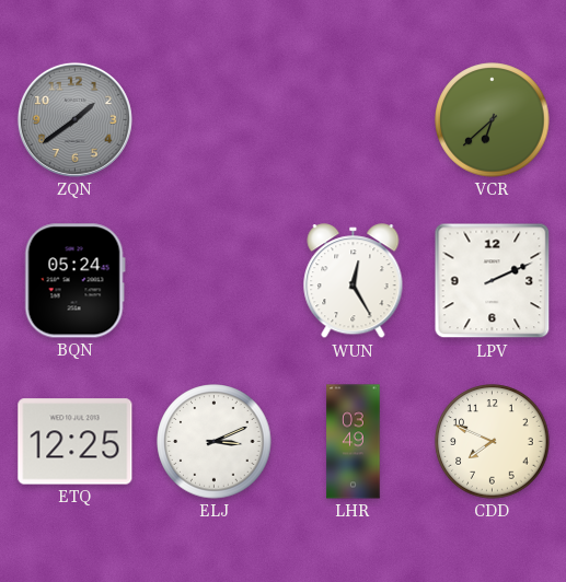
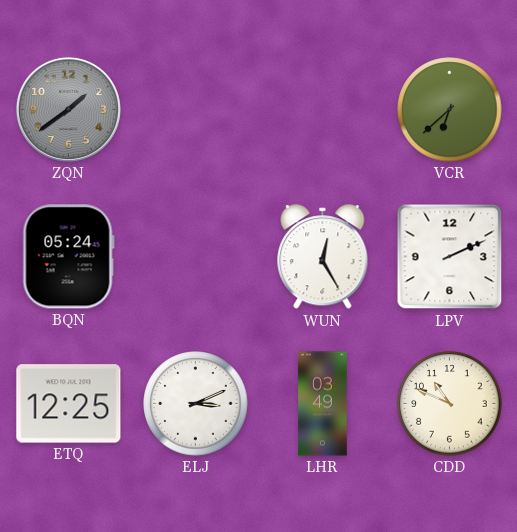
CDD: 7:49 -> 10:49 (450, 404)
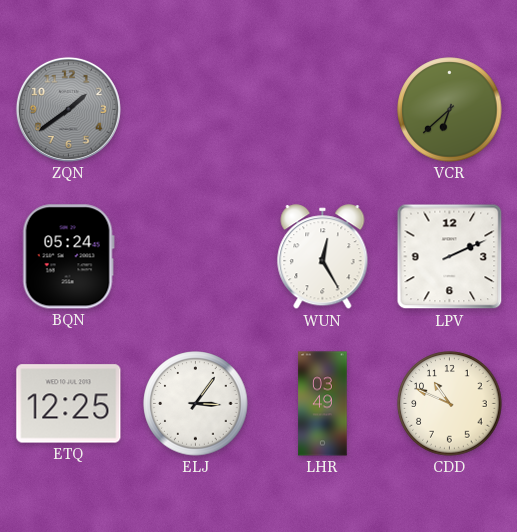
ELJ: 3:11 -> 3:06 (196, 404)
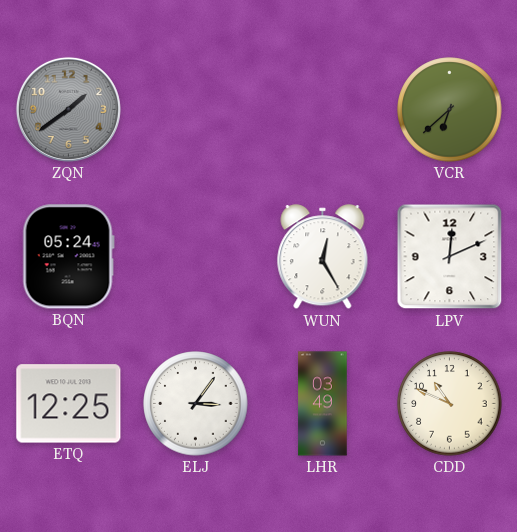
LPV: 2:11 -> 12:11 (450, 257)
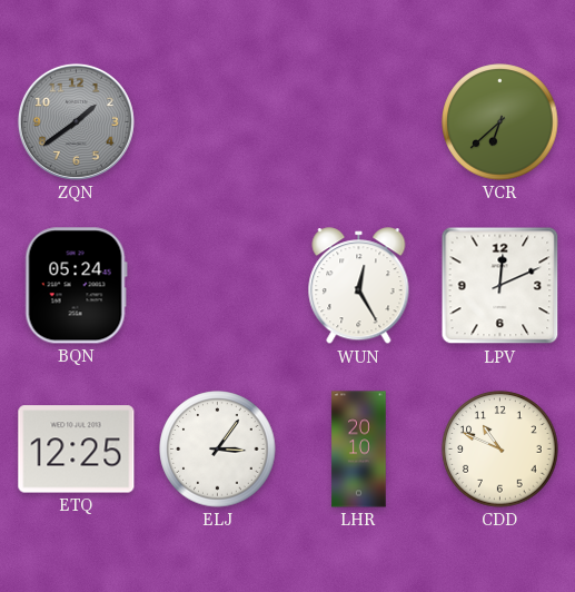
LHR: 03:49 -> 20:10 (359, 450)
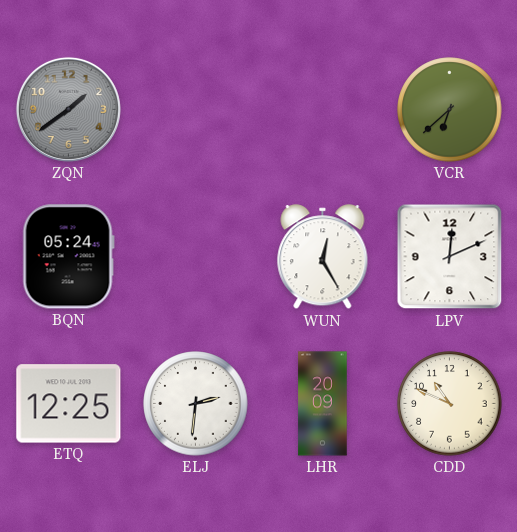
ELJ: 3:06 -> 2:31 (196, 404)
LHR: 20:10 -> 20:09 (323, 404)
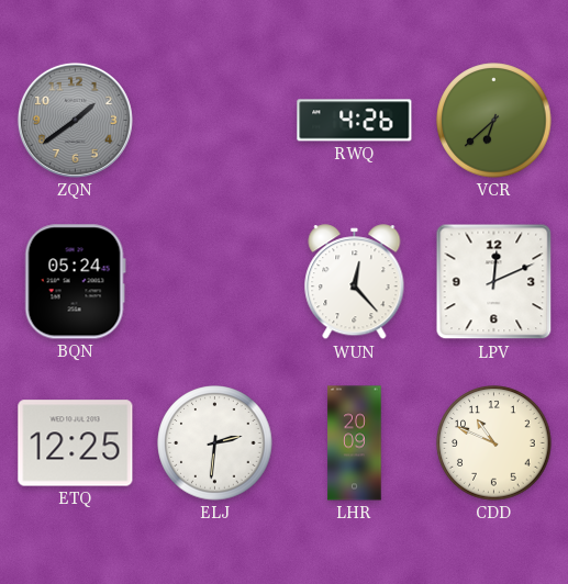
RWQ: none -> 4:26 (355, 121)
WUN: 12:25 -> 12:23 (355, 282)
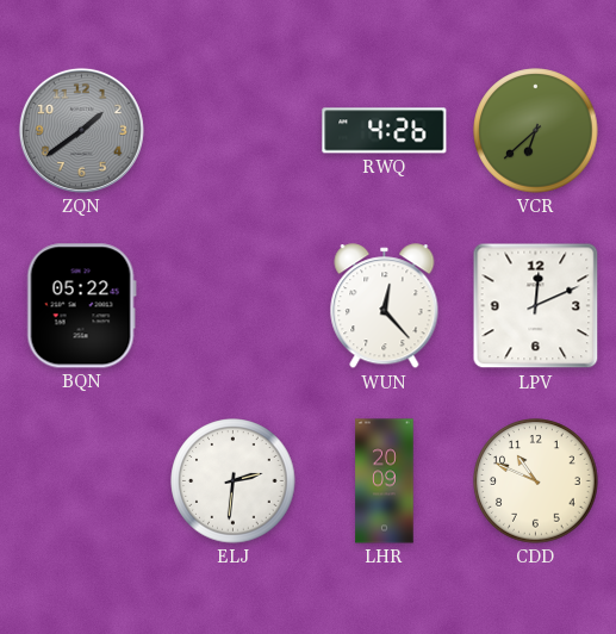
BQN: 05:24 -> 05:22 (81, 306)
ETQ: 12:25 -> none (76, 443)
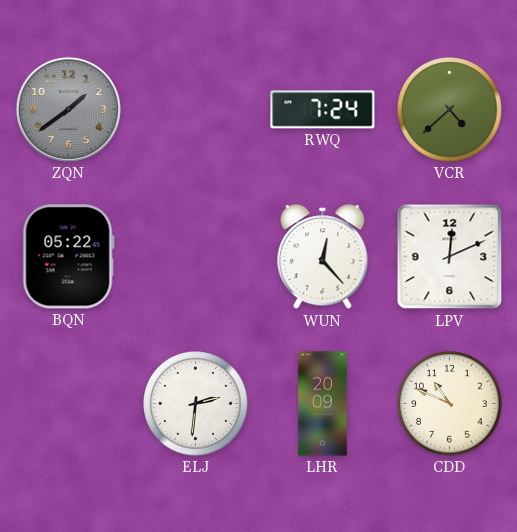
RWQ: 4:26 -> 7:24 (323, 110)
VCR: 6:38 -> 4:38 (450, 110)
